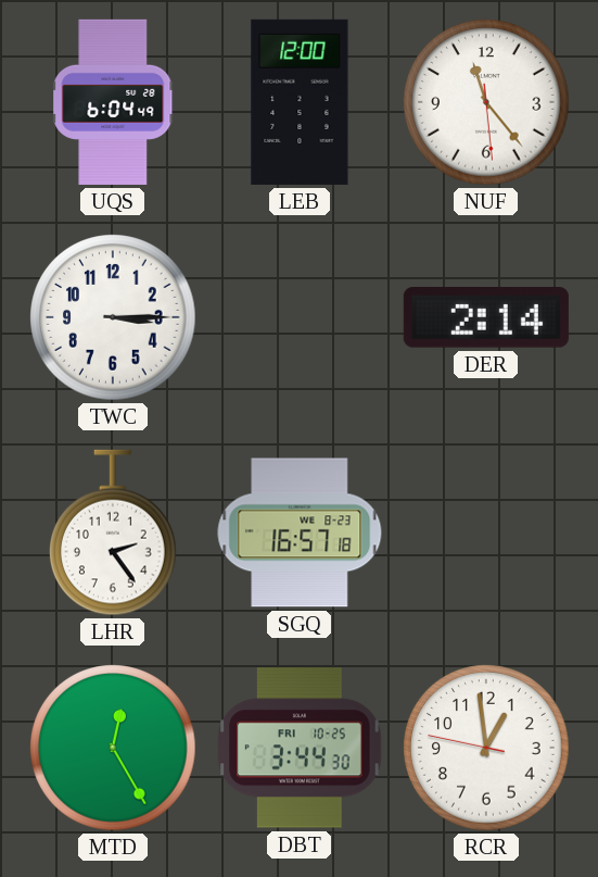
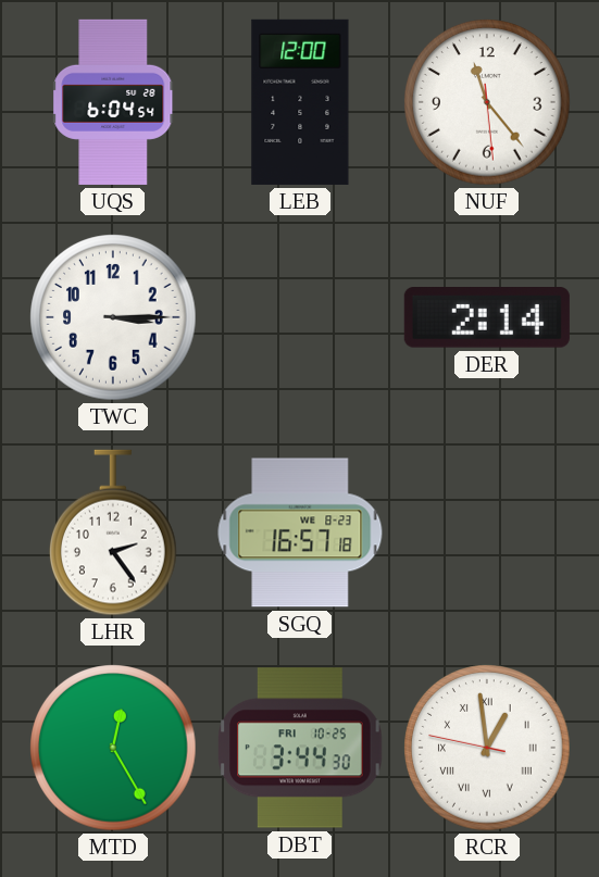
UQS: 6:04:49 -> 6:04:54 (114, 102)
RCR numerals: Arabic -> Roman (487, 748)
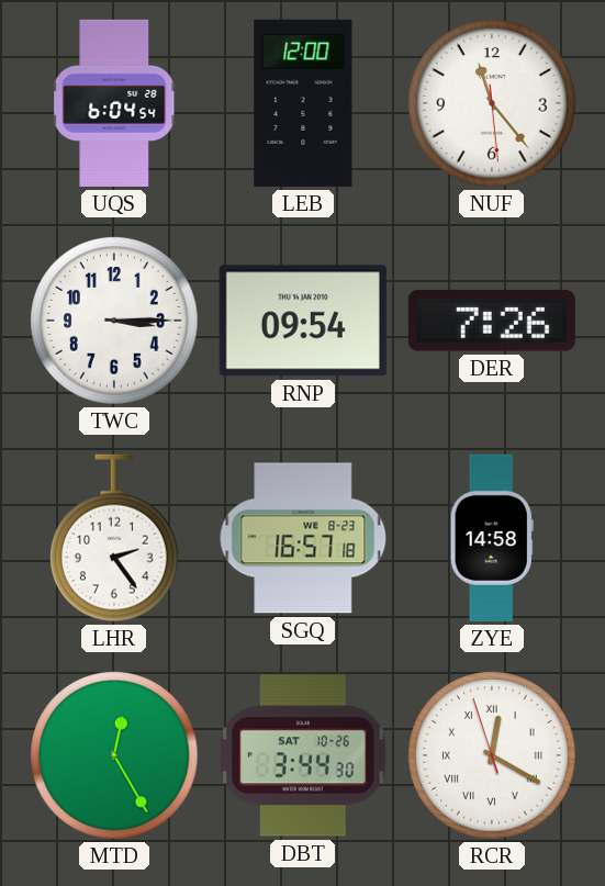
RNP: none -> 09:54 (303, 321)
DER: 2:14 -> 7:26 (492, 322)
ZYE: none -> 14:58 (492, 538)
DBT date: FRI 10-25 -> SAT 10-26 (303, 755)
RCR: 12:58 -> 12:19 (492, 755)
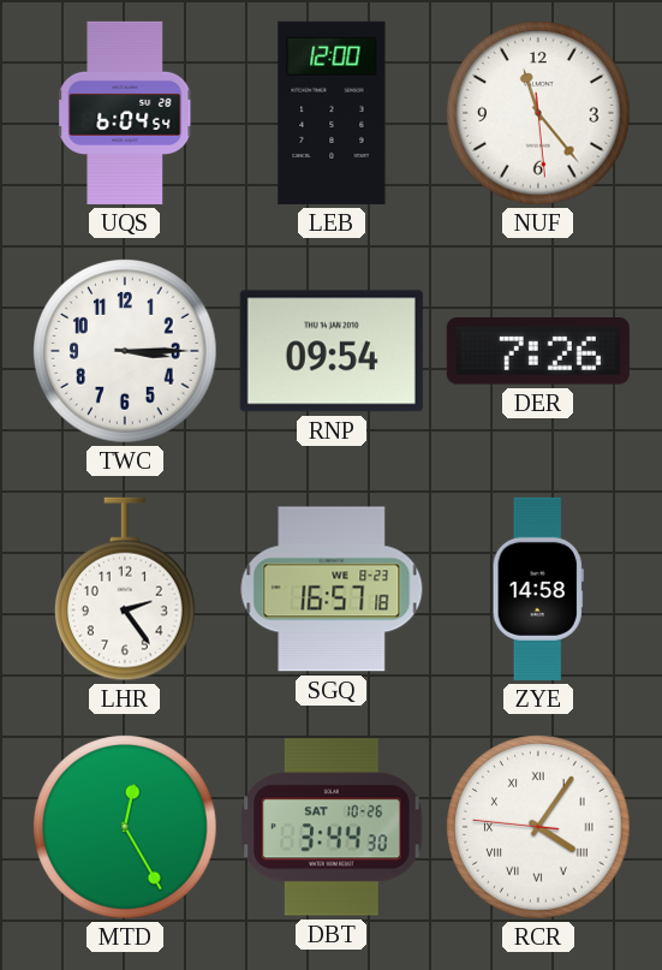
RCR: 12:19 -> 4:05 (538, 827)
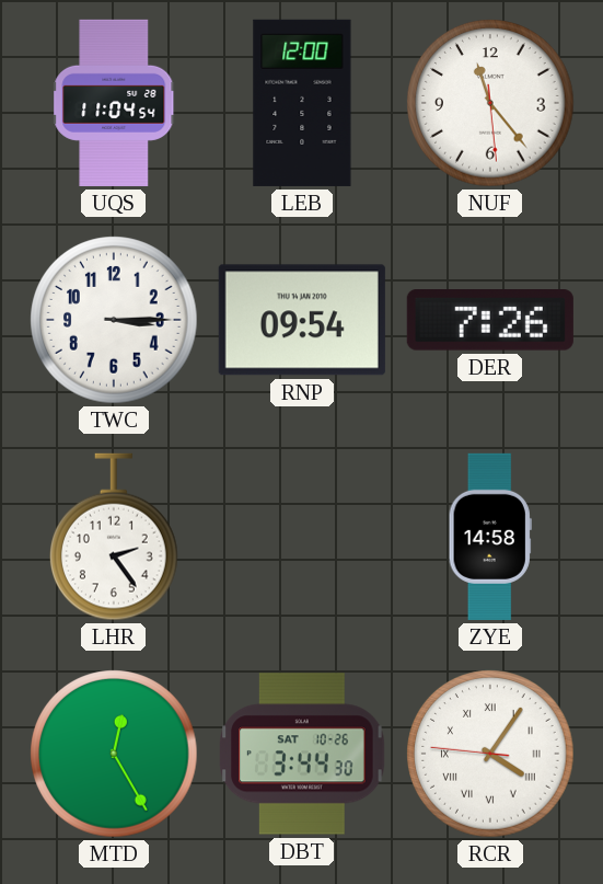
UQS: 6:04 -> 11:04 (115, 103)
SGQ: 16:57 -> none (332, 589)
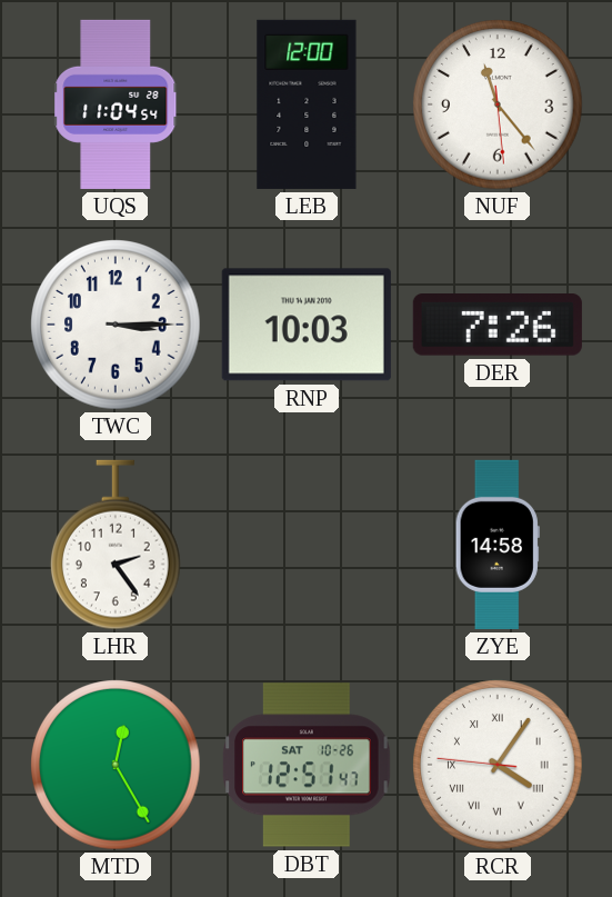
RNP: 09:54 -> 10:03 (307, 325)
DBT: 3:44 -> 12:51 (307, 765)
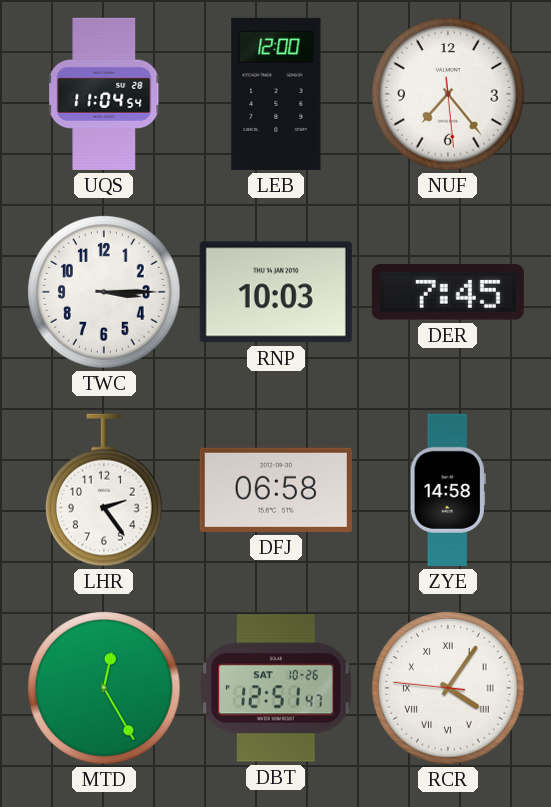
NUF: 11:23 -> 7:23 (448, 94)
DER: 7:26 -> 7:45 (448, 293)
DFJ: none -> 06:58 (276, 490)
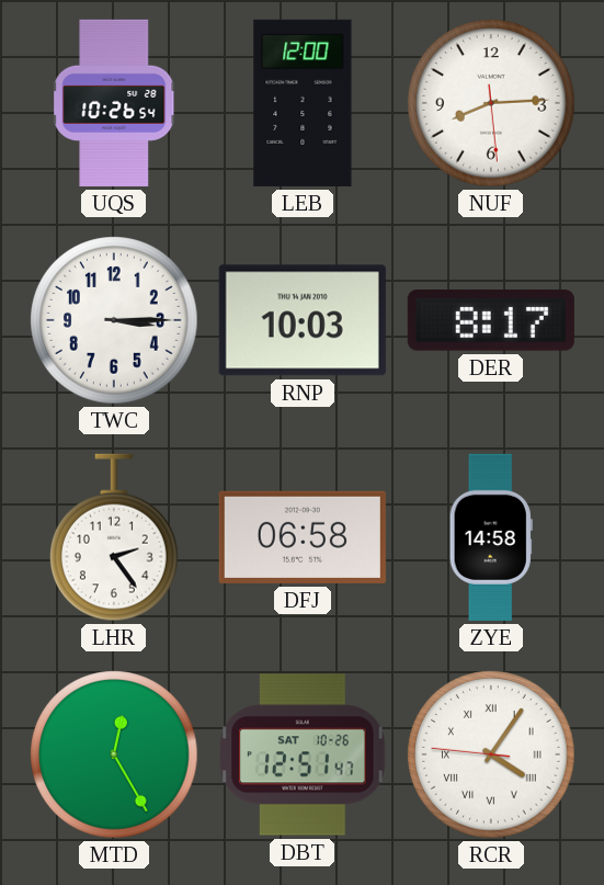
UQS: 11:04 -> 10:26 (115, 103)
NUF: 7:23 -> 8:14 (491, 103)
DER: 7:45 -> 8:17 (491, 321)
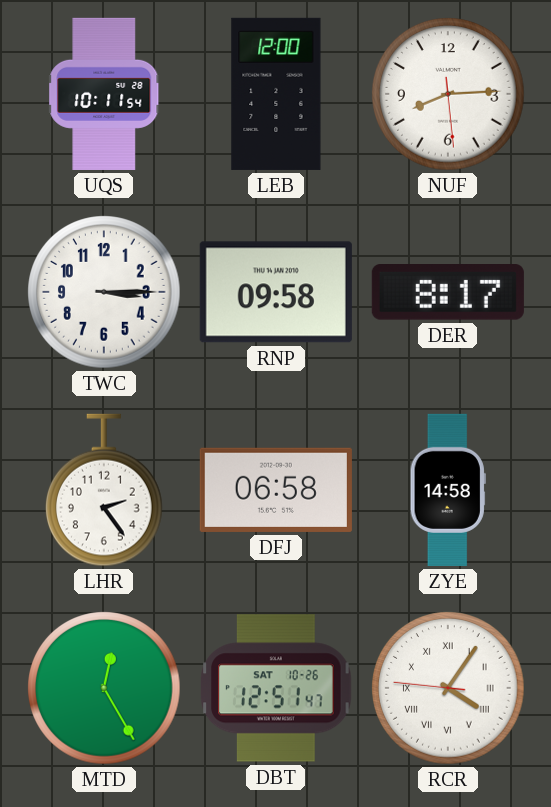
UQS: 10:26 -> 10:11 (105, 94)
RNP: 10:03 -> 09:58 (276, 292)
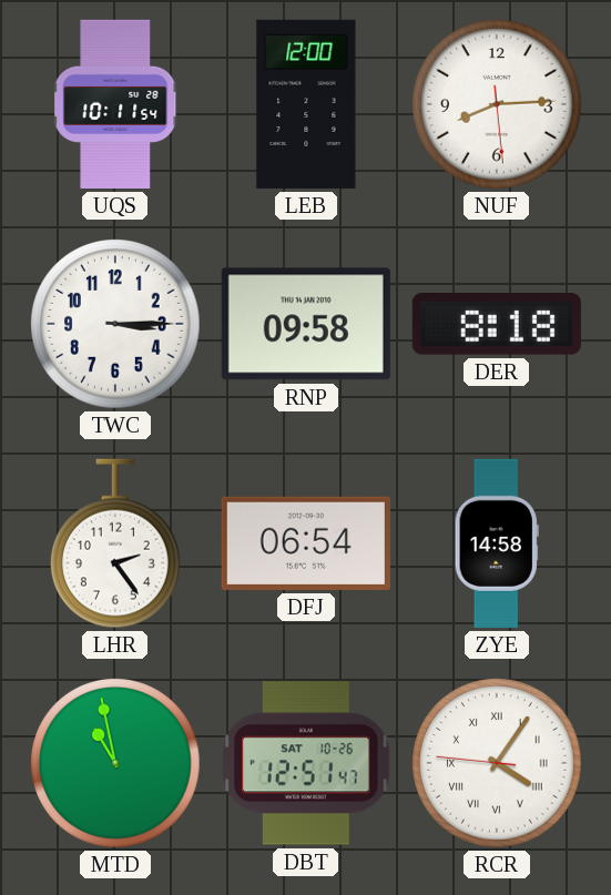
DER: 8:17 -> 8:18 (497, 325)
DFJ: 06:58 -> 06:54 (306, 543)
MTD: 12:25 -> 10:58 (115, 763)
